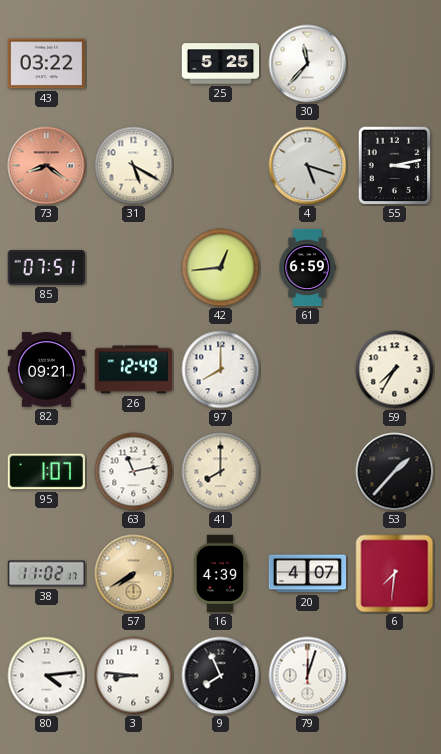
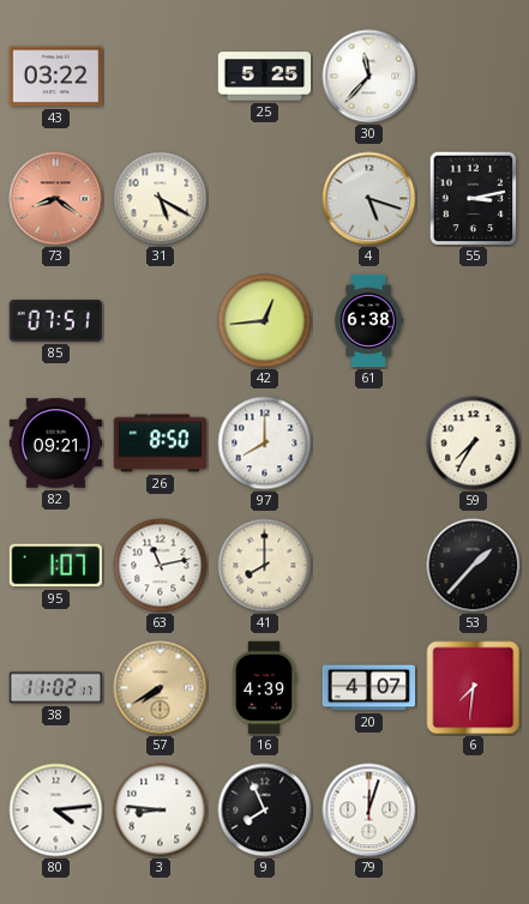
61: 6:59 -> 6:38 (368, 321)
26: 12:49 -> 8:50 (161, 444)
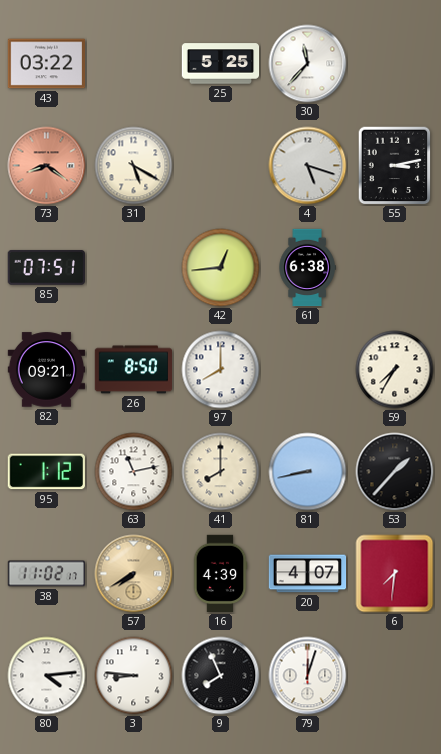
95: 1:07 -> 1:12 (46, 472)
81: none -> 8:43 (308, 472)
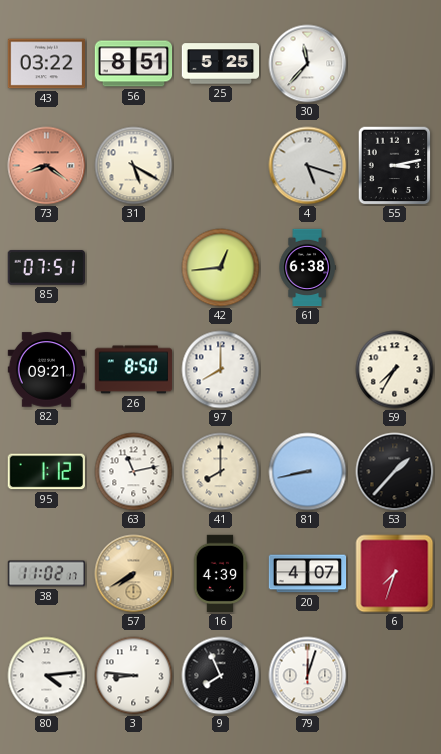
56: none -> 8:51 (134, 64)
6: 7:31 -> 7:33 (395, 574)
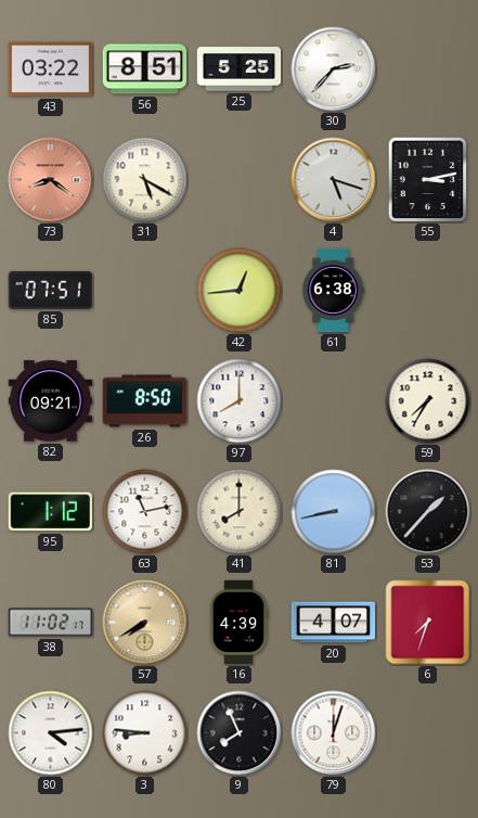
30: 11:37 -> 2:37 (334, 69)
